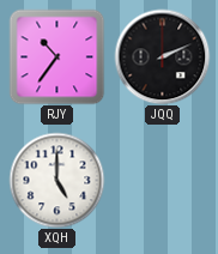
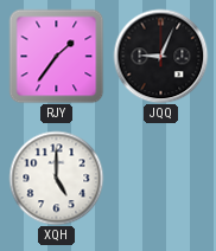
RJY: 10:36 -> 1:36 (56, 56)
JQQ: 2:11 -> 9:04 (160, 56)
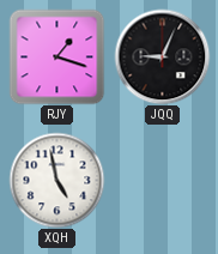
RJY: 1:36 -> 1:18 (56, 56)
XQH: 5:00 -> 4:58 (56, 180)
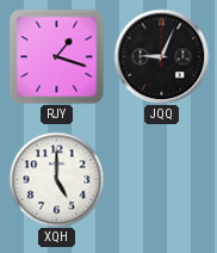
XQH: 4:58 -> 5:00 (56, 179)
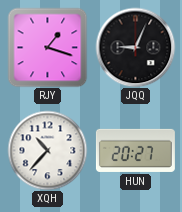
XQH: 5:00 -> 10:37 (47, 150)
HUN: none -> 20:27 (135, 150)
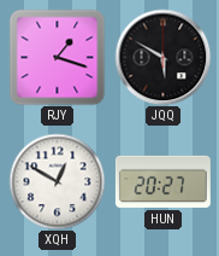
JQQ: 9:04 -> 5:50 (162, 57)
XQH: 10:37 -> 12:50 (57, 181)
